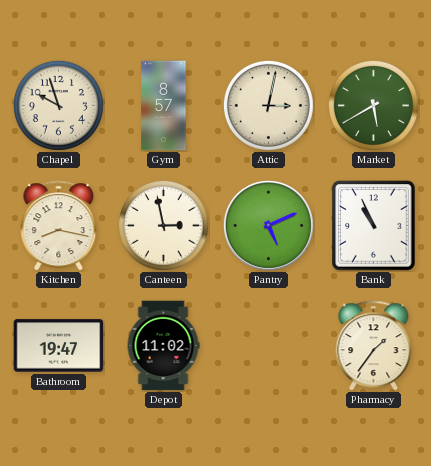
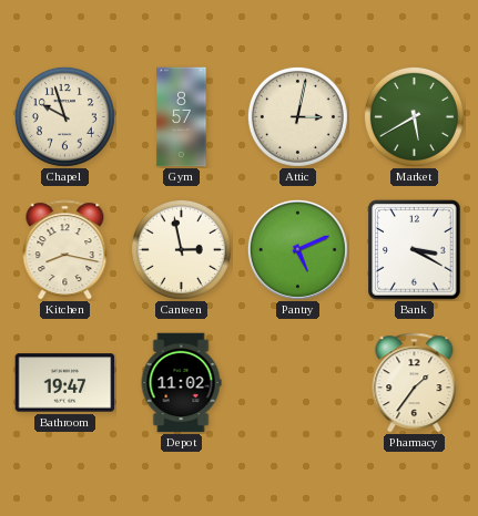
Bank: 10:56 -> 3:20 (415, 250)
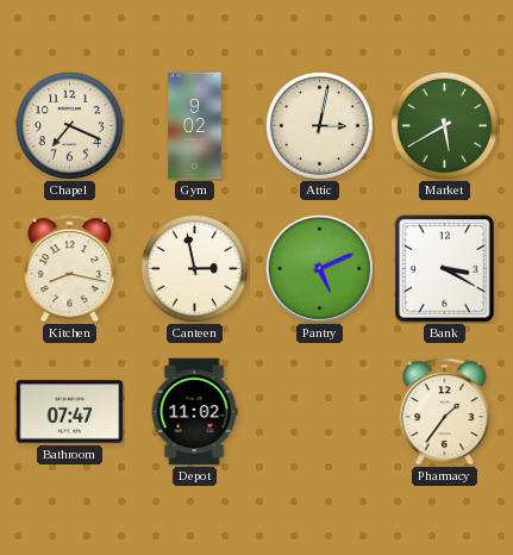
Chapel: 9:57 -> 7:19 (69, 125)
Gym: 8:57 -> 9:02 (195, 126)
Bathroom: 19:47 -> 07:47 (70, 412)
